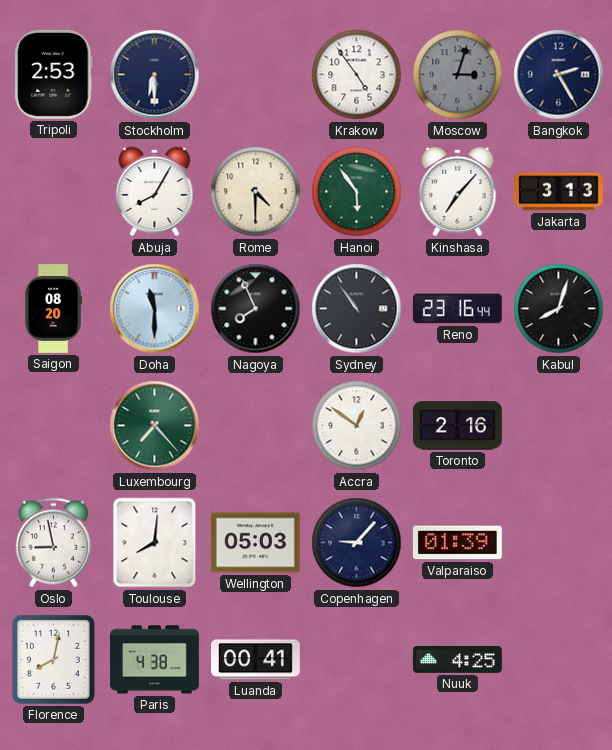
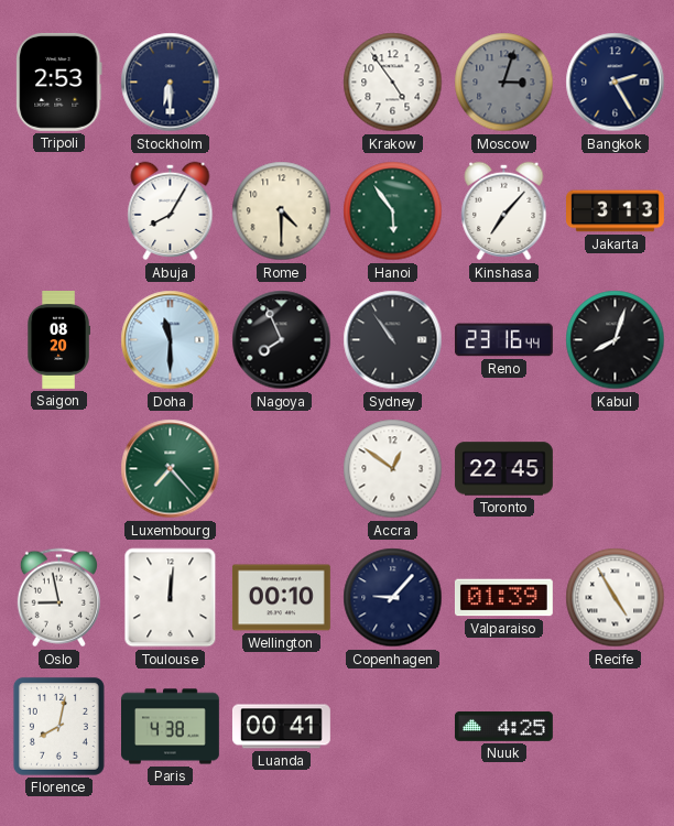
Toronto: 2:16 -> 22:45 (503, 469)
Toulouse: 8:01 -> 12:01 (171, 598)
Wellington: 05:03 -> 00:10 (281, 598)
Recife: none -> 4:55 (616, 598)
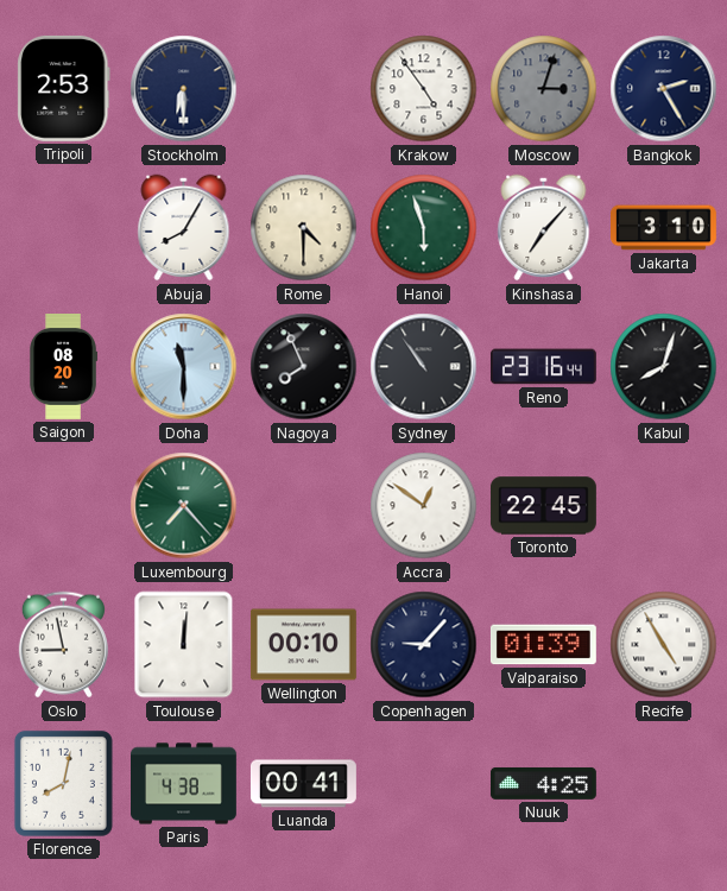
Hanoi: 5:54 -> 5:57 (424, 228)
Jakarta: 3:13 -> 3:10 (664, 228)
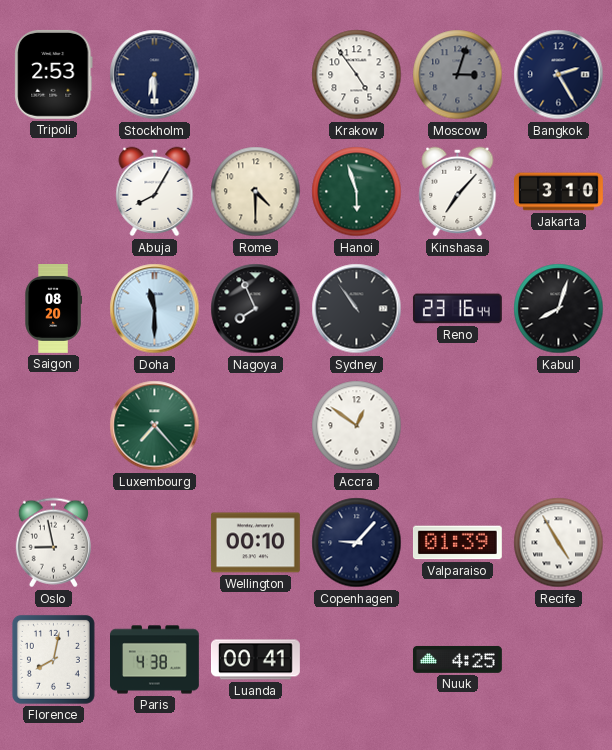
Toronto: 22:45 -> none (543, 506)
Toulouse: 12:01 -> none (184, 645)
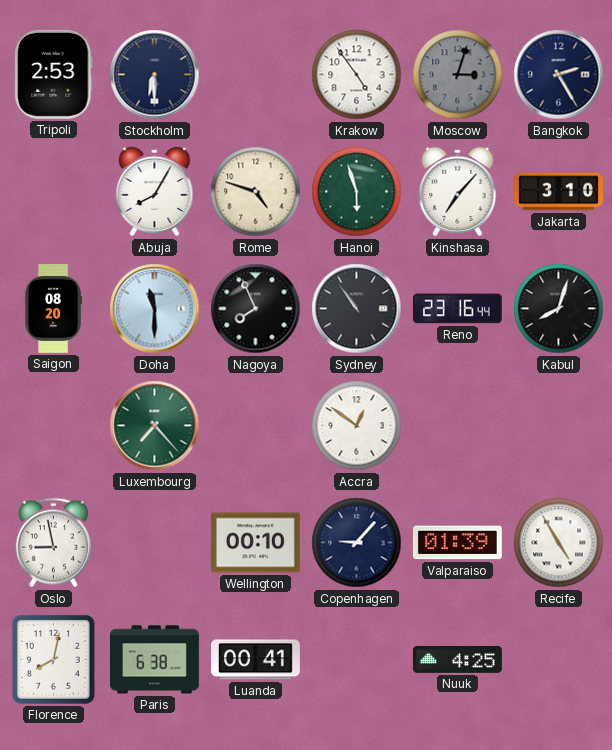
Rome: 4:30 -> 4:48 (256, 192)
Paris: 4:38 -> 6:38 (155, 660)
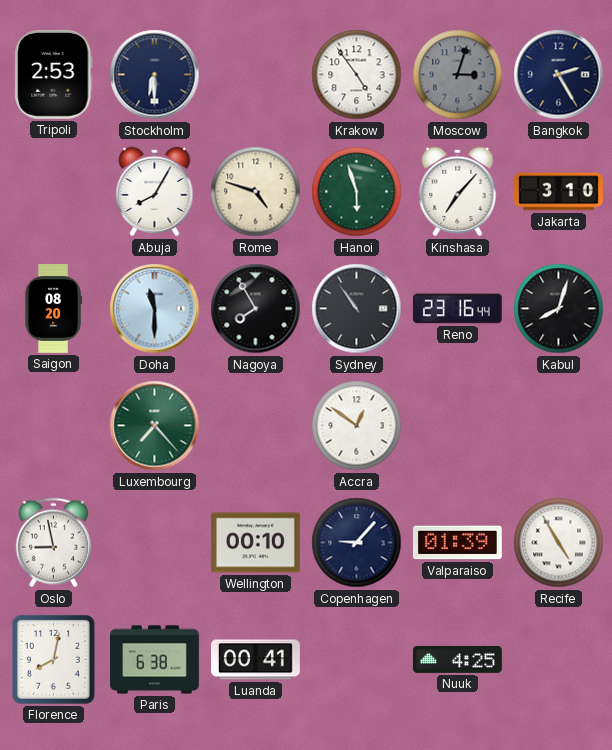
Nagoya: 7:56 -> 7:55 (256, 309)
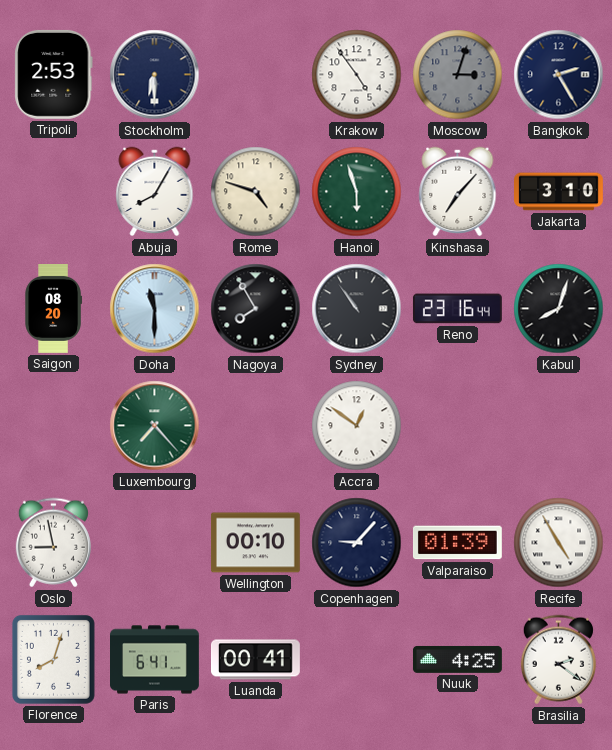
Florence: 8:02 -> 8:03 (53, 659)
Paris: 6:38 -> 6:41 (155, 660)
Brasilia: none -> 2:21 (558, 660)
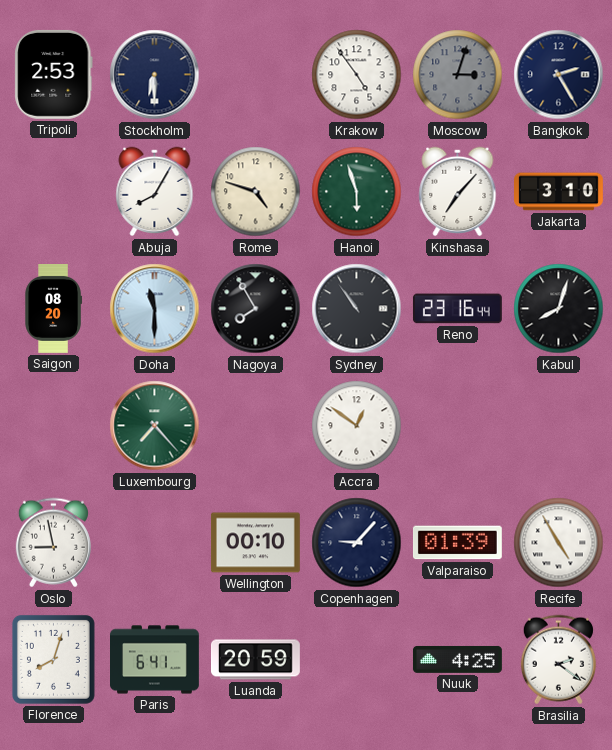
Luanda: 00:41 -> 20:59 (255, 660)
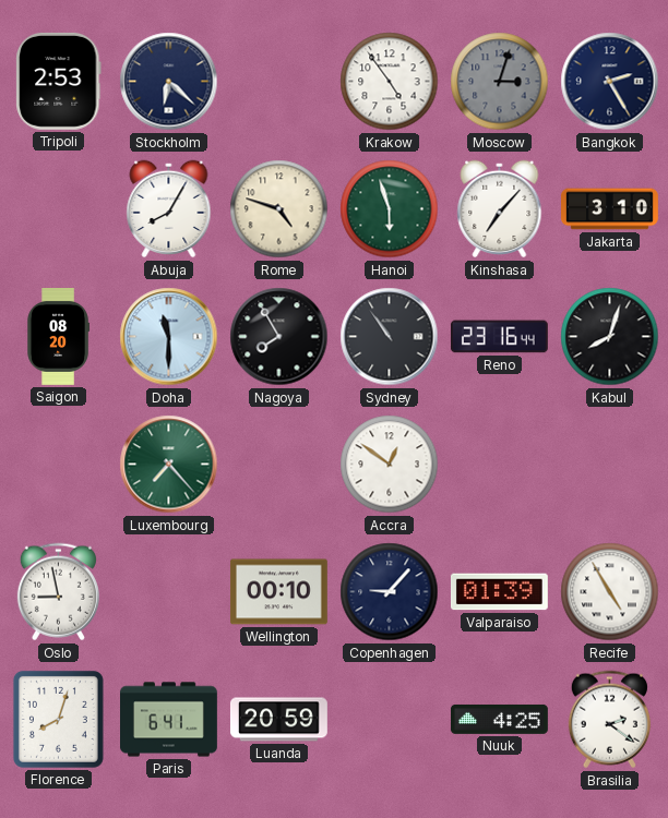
Stockholm: 6:30 -> 6:22 (169, 82)
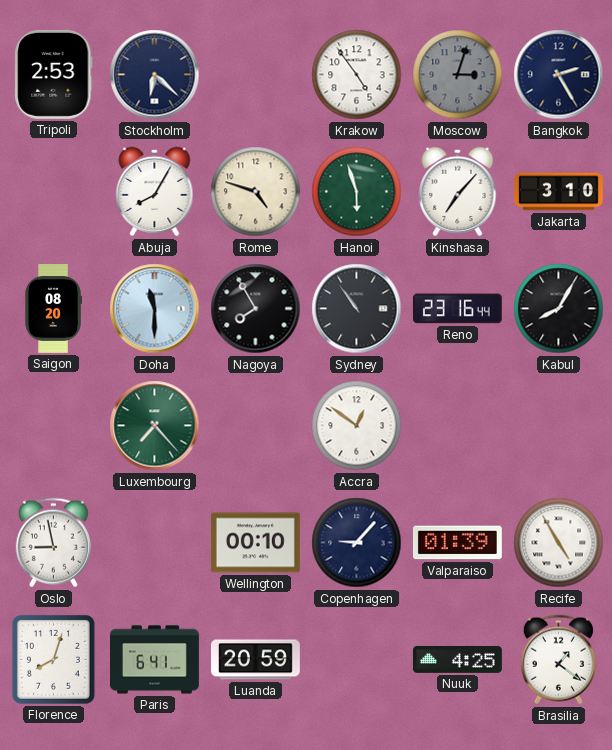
Kabul: 8:03 -> 8:05 (559, 309)
Brasilia: 2:21 -> 1:21 (558, 660)
